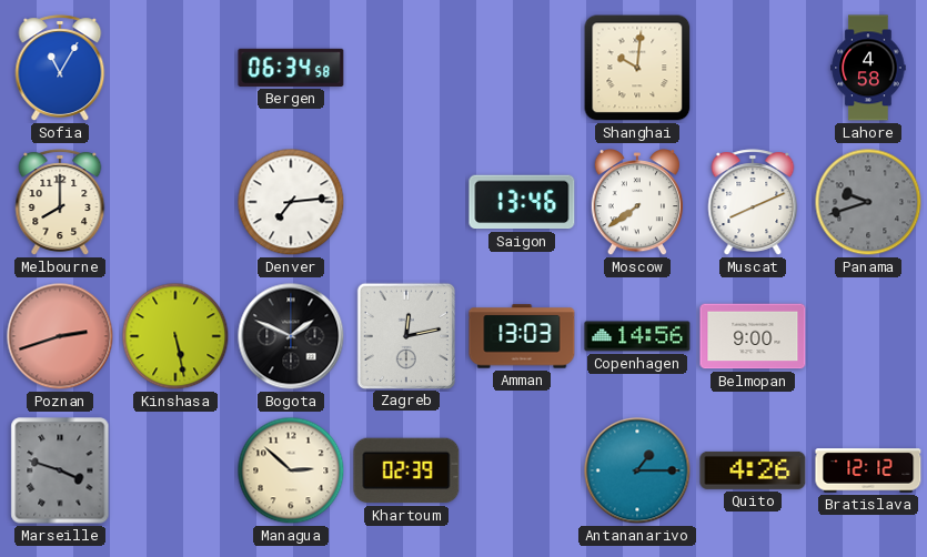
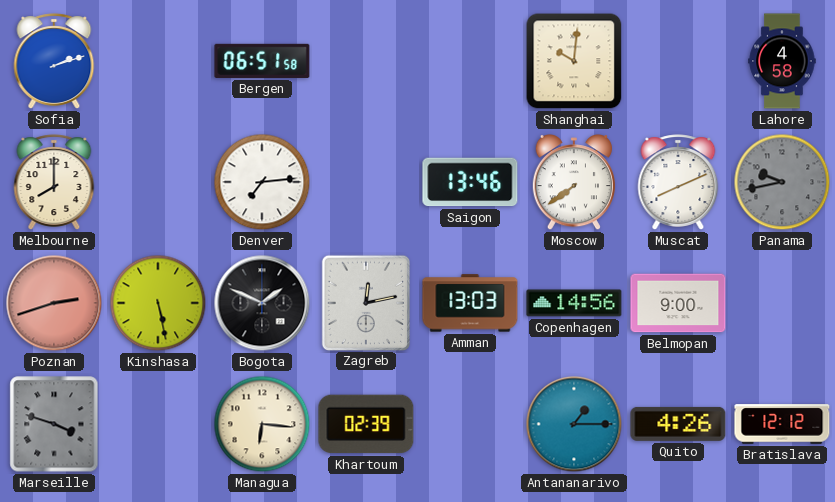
Sofia: 11:05 -> 2:12 (54, 61)
Bergen: 06:34 -> 06:51 (262, 61)
Panama: 9:42 -> 9:43 (782, 182)
Managua: 2:52 -> 6:16 (262, 424)
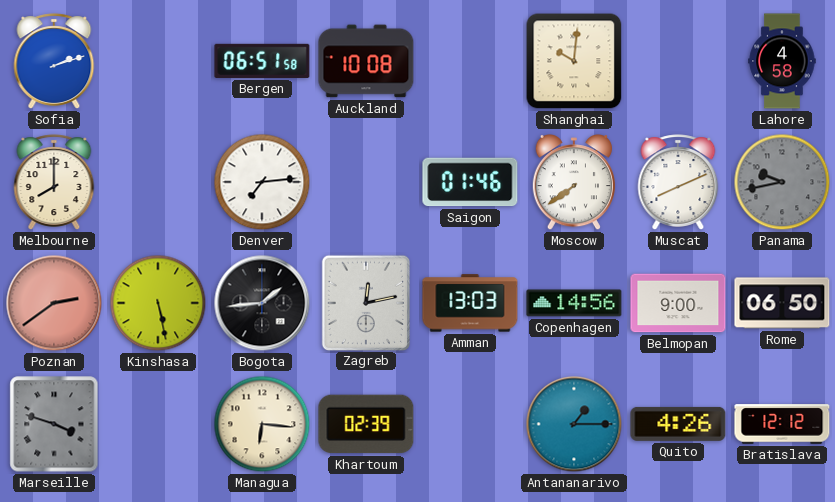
Auckland: none -> 10:08 (366, 61)
Saigon: 13:46 -> 01:46 (470, 182)
Poznan: 2:42 -> 2:39 (54, 303)
Bogota: 1:49 -> 1:44 (262, 303)
Rome: none -> 06:50 (782, 303)
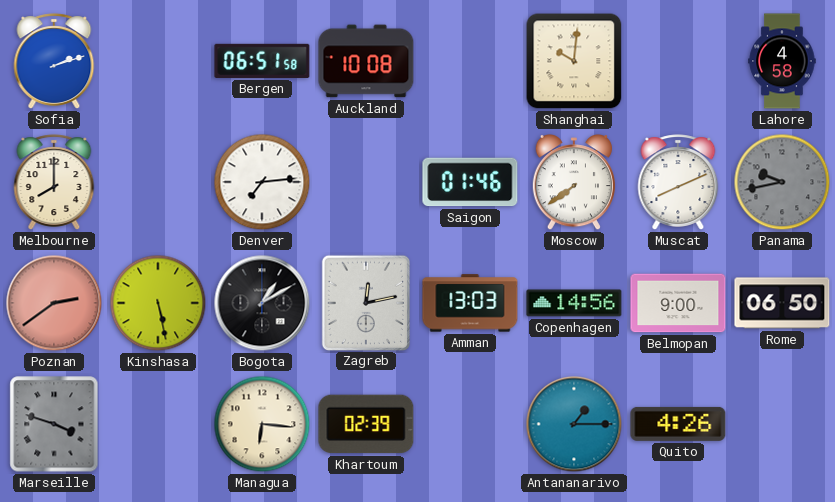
Bogota: 1:44 -> 1:10 (262, 303)
Bratislava: 12:12 -> none (782, 424)
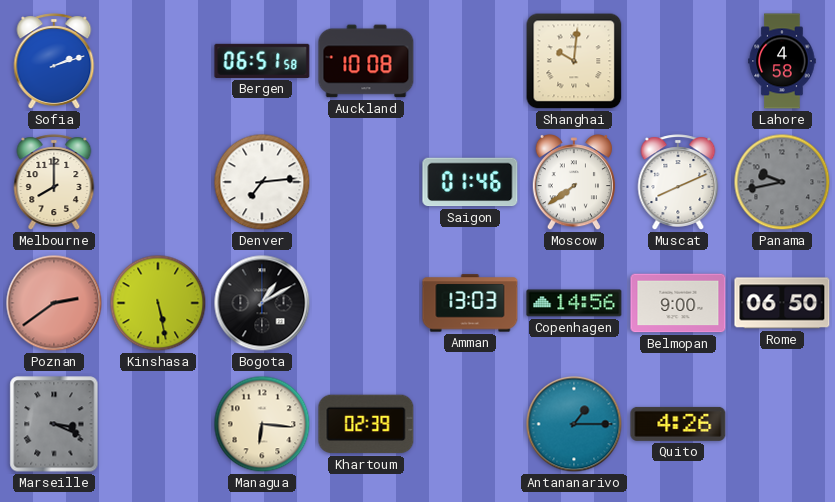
Zagreb: 12:13 -> none (365, 302)
Marseille: 3:48 -> 3:19 (54, 424)
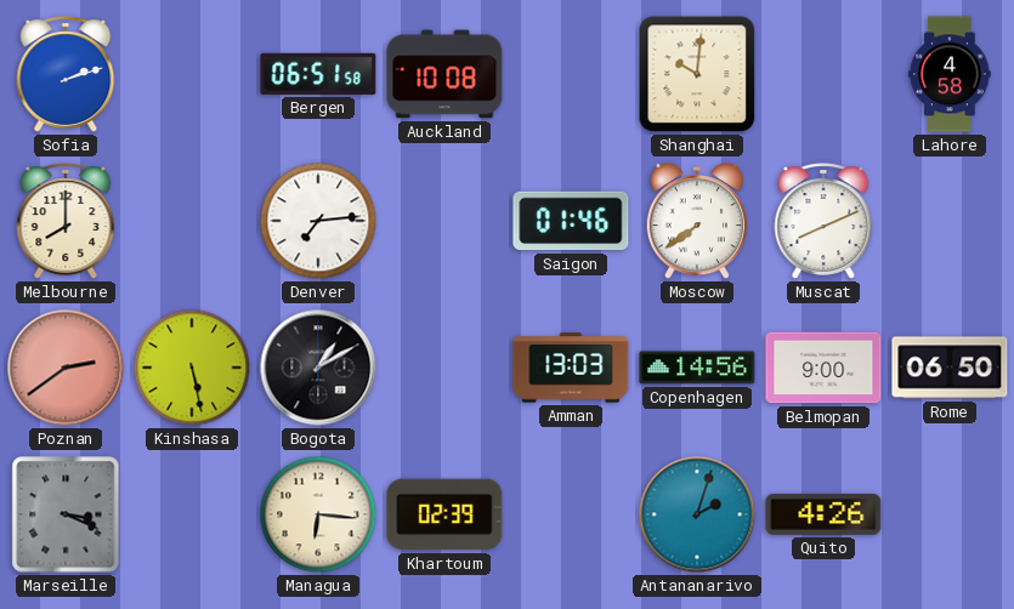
Panama: 9:43 -> none (782, 182)
Antananarivo: 1:15 -> 2:03 (697, 514)
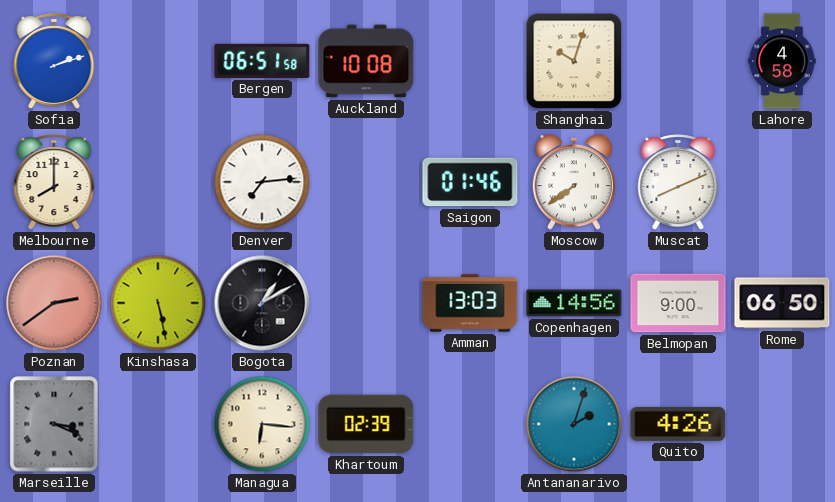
Shanghai: 10:01 -> 10:03 (574, 61)
